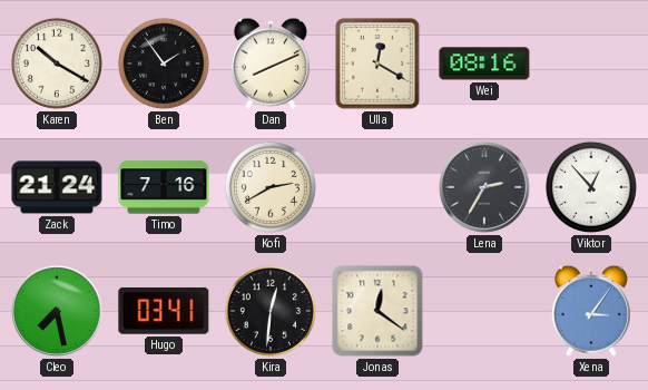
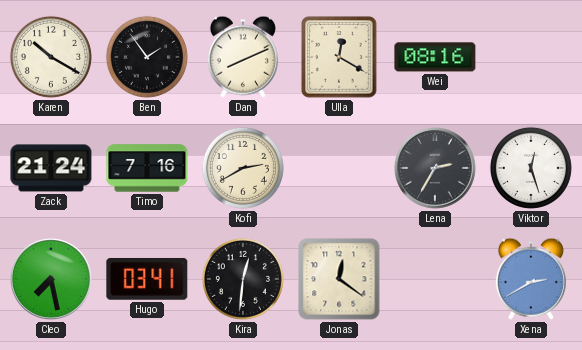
Viktor: 12:53 -> 12:27 (531, 168)
Xena: 3:06 -> 2:40 (531, 279)
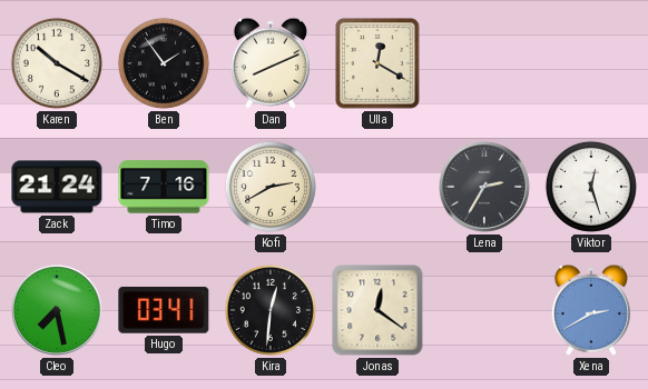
Wei: 08:16 -> none (435, 57)
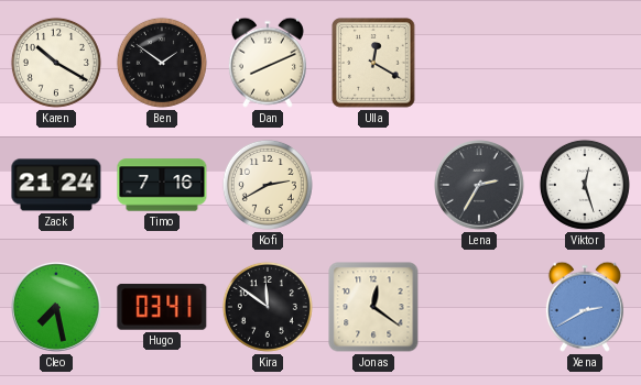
Ben: 1:54 -> 1:51 (162, 63)
Kira: 12:31 -> 11:51 (268, 307)
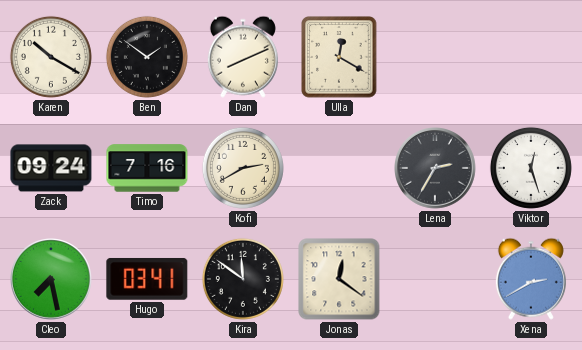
Zack: 21:24 -> 09:24 (51, 168)
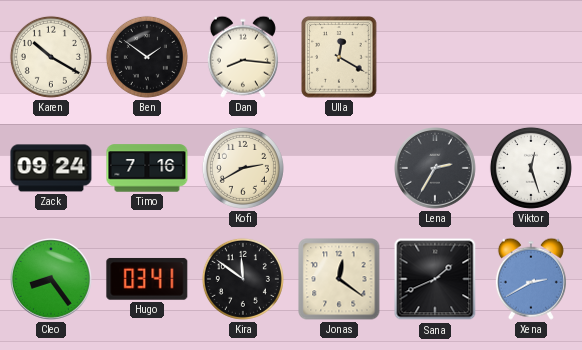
Dan: 8:11 -> 8:16 (243, 57)
Cleo: 7:28 -> 8:24 (52, 280)
Sana: none -> 1:41 (435, 279)
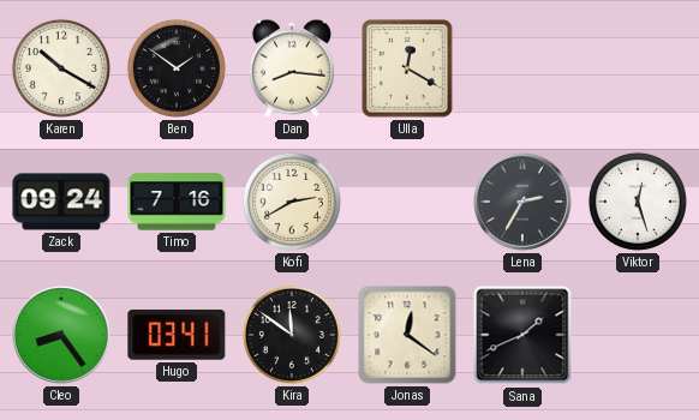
Xena: 2:40 -> none (531, 279)
